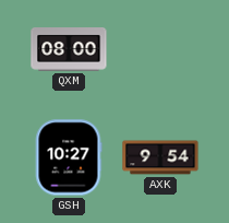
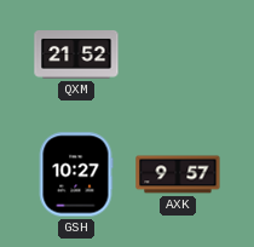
QXM: 08:00 -> 21:52 (76, 56)
AXK: 9:54 -> 9:57 (178, 174)
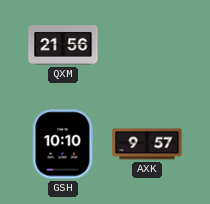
QXM: 21:52 -> 21:56 (63, 46)
GSH: 10:27 -> 10:10 (63, 144)
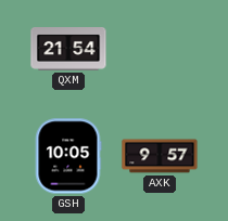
QXM: 21:56 -> 21:54 (68, 50)
GSH: 10:10 -> 10:05 (68, 156)
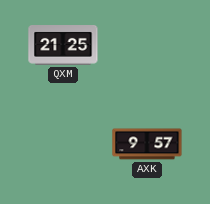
QXM: 21:54 -> 21:25 (63, 46)
GSH: 10:05 -> none (68, 156)
